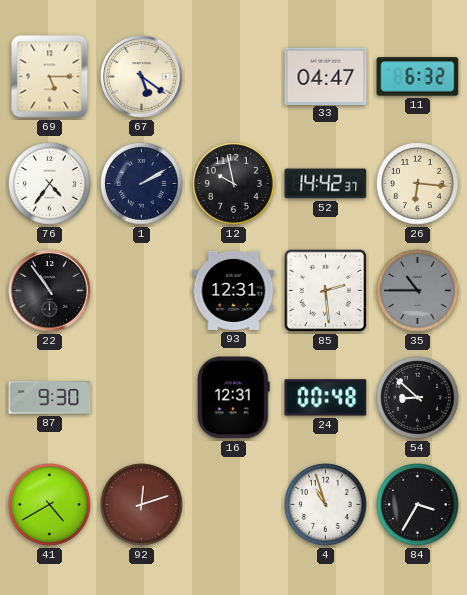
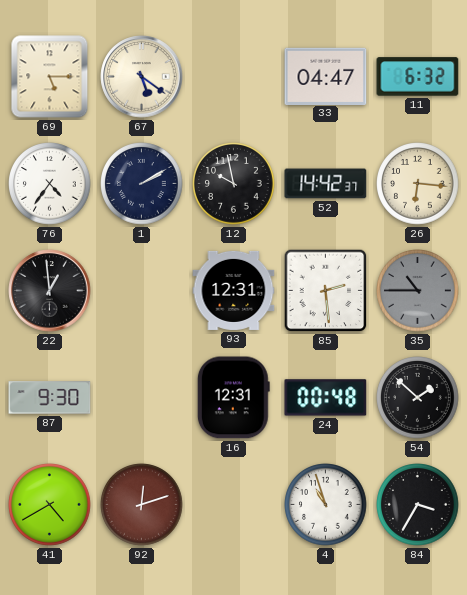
22: 10:54 -> 12:59 (50, 291)
54: 8:52 -> 1:52 (418, 398)
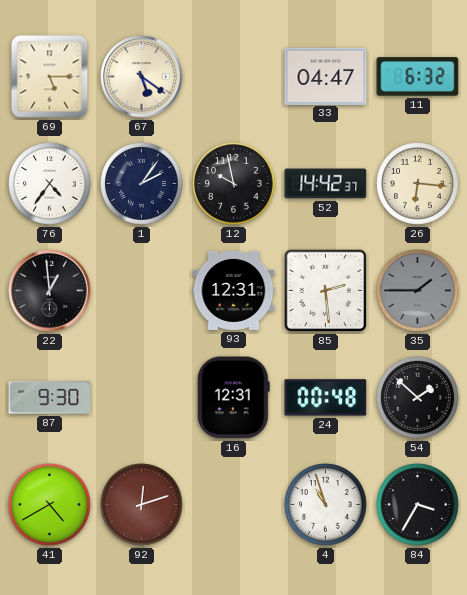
1: 2:10 -> 2:06 (142, 184)
35: 10:45 -> 1:45 (418, 291)
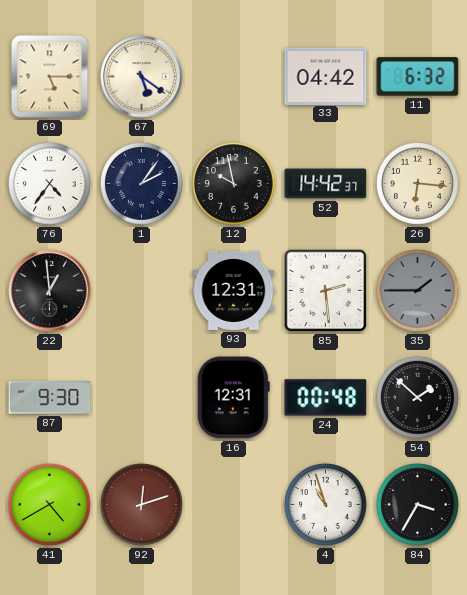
33: 04:47 -> 04:42 (326, 76)
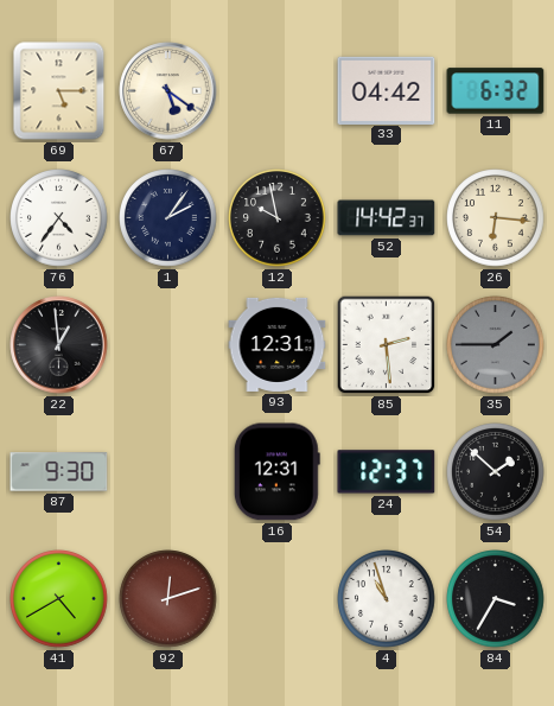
24: 00:48 -> 12:37 (387, 472)
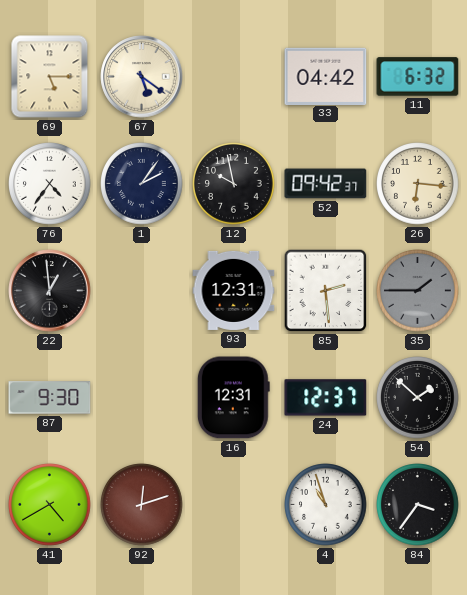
52: 14:42 -> 09:42 (326, 184)
84: 3:35 -> 3:36 (418, 505)
